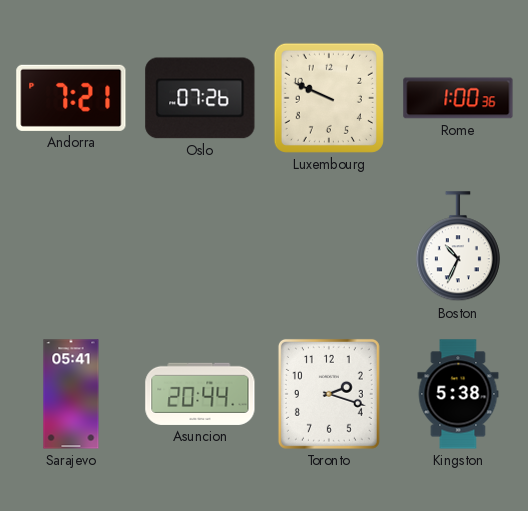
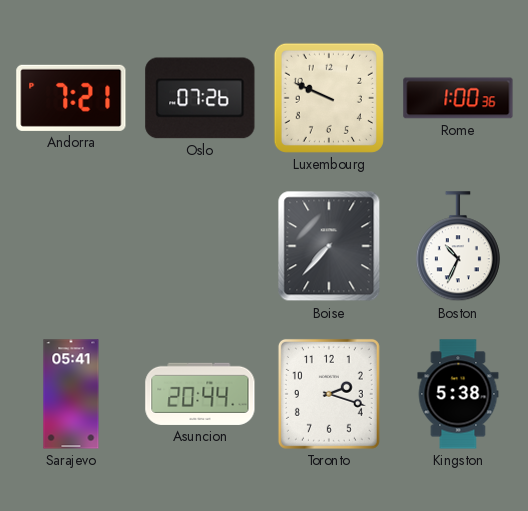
Boise: none -> 7:37 (329, 246)
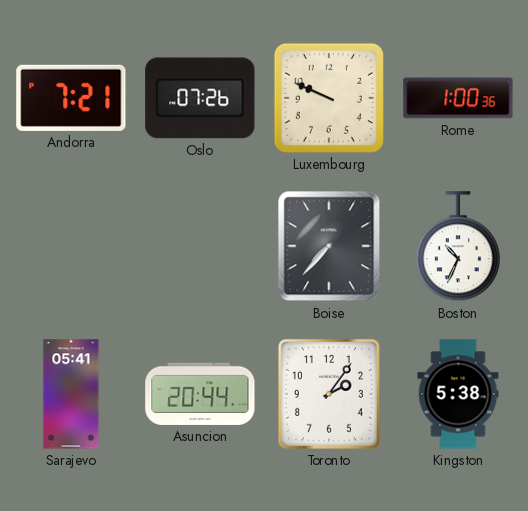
Toronto: 2:18 -> 2:06 (329, 394)
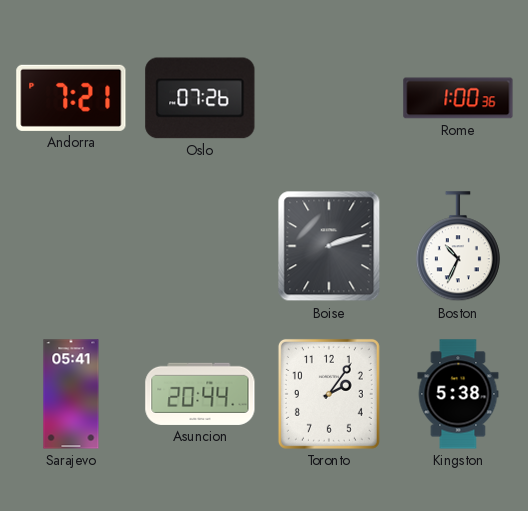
Luxembourg: 9:49 -> none (329, 98)
Boise: 7:37 -> 2:12 (329, 246)
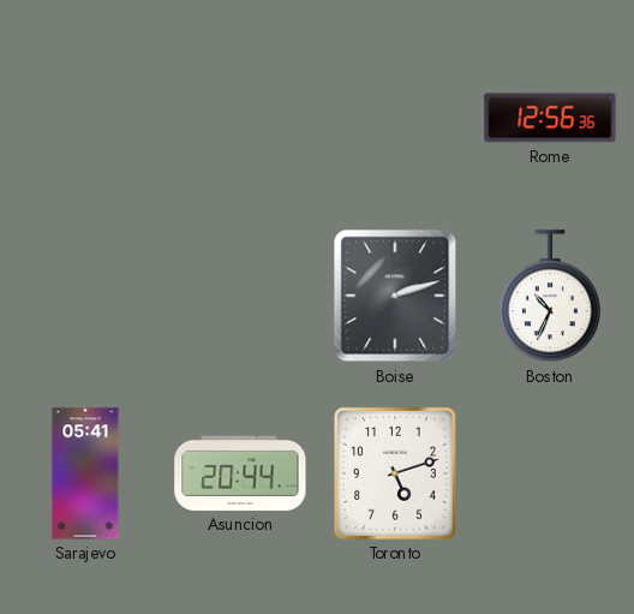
Andorra: 7:21 -> none (71, 98)
Oslo: 07:26 -> none (200, 98)
Rome: 1:00 -> 12:56 (550, 118)
Toronto: 2:06 -> 5:12 (395, 473)
Kingston: 5:38 -> none (458, 394)
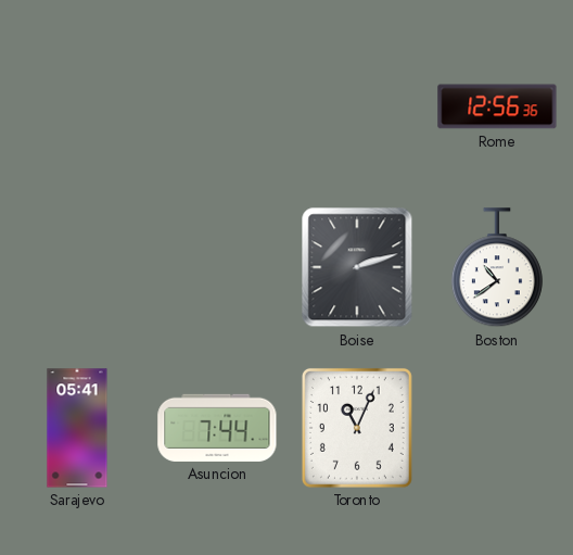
Boston: 10:34 -> 10:39 (497, 268)
Asuncion: 20:44 -> 7:44 (217, 428)
Toronto: 5:12 -> 11:04 (357, 428)
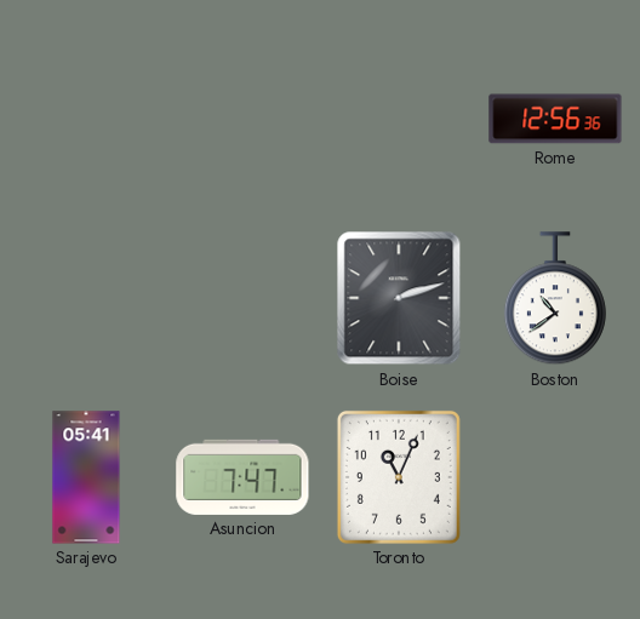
Asuncion: 7:44 -> 7:47 (242, 477)
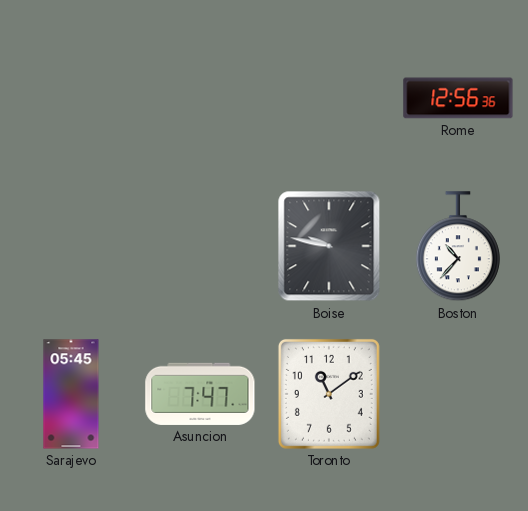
Boise: 2:12 -> 9:47 (329, 246)
Boston: 10:39 -> 10:37 (458, 247)
Sarajevo: 05:41 -> 05:45 (71, 394)
Toronto: 11:04 -> 11:09 (329, 394)
